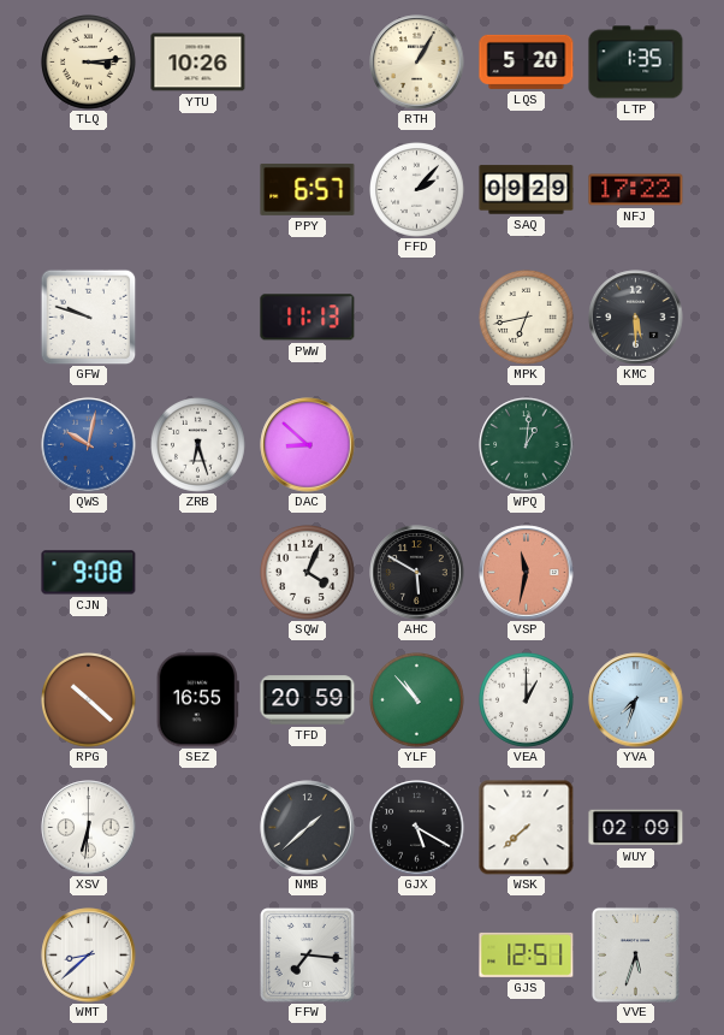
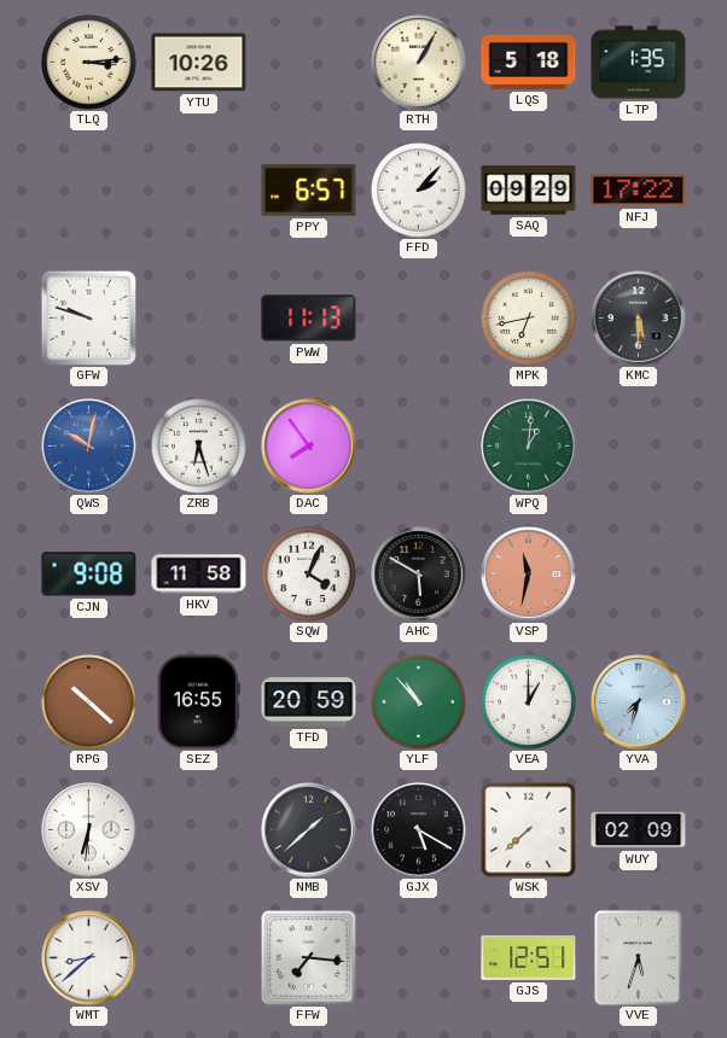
LQS: 5:20 -> 5:18 (529, 62)
DAC: 8:52 -> 7:54 (309, 447)
HKV: none -> 11:58 (199, 575)
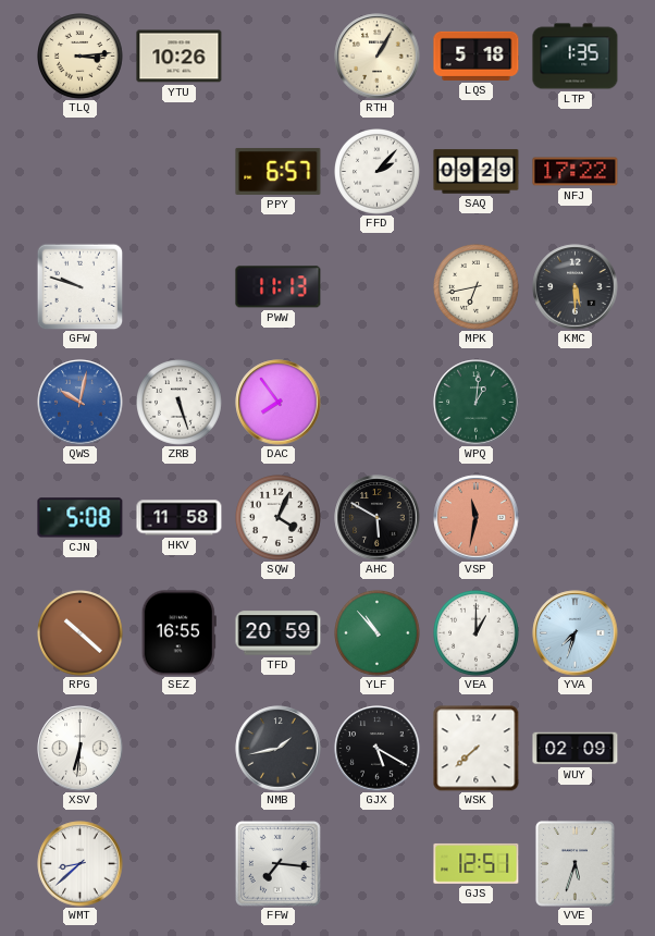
ZRB: 6:27 -> 5:27 (180, 403)
CJN: 9:08 -> 5:08 (81, 518)
NMB: 1:38 -> 1:43 (279, 749)
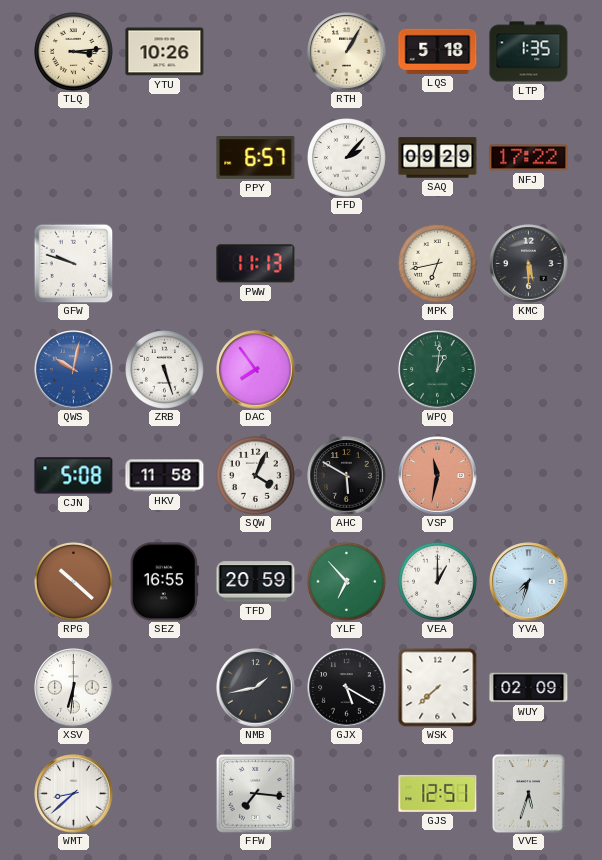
YLF: 10:53 -> 6:53 (347, 582)
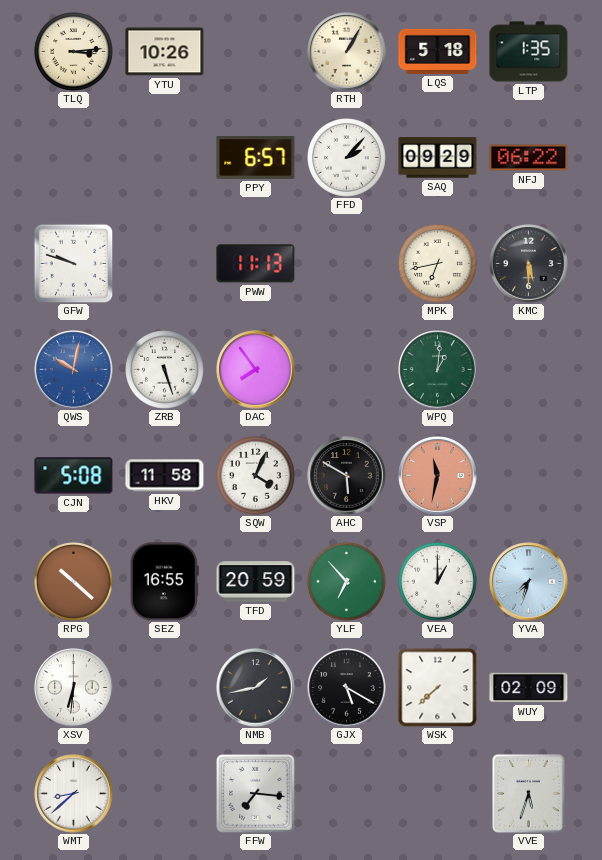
NFJ: 17:22 -> 06:22 (529, 158)
GJS: 12:51 -> none (438, 793)
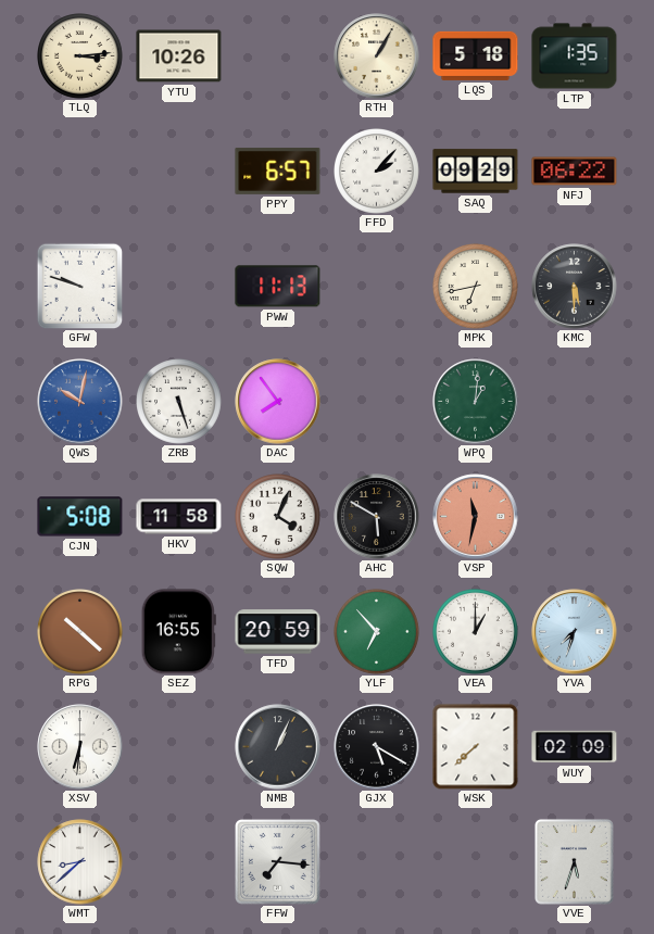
NMB: 1:43 -> 1:04 (278, 747)
